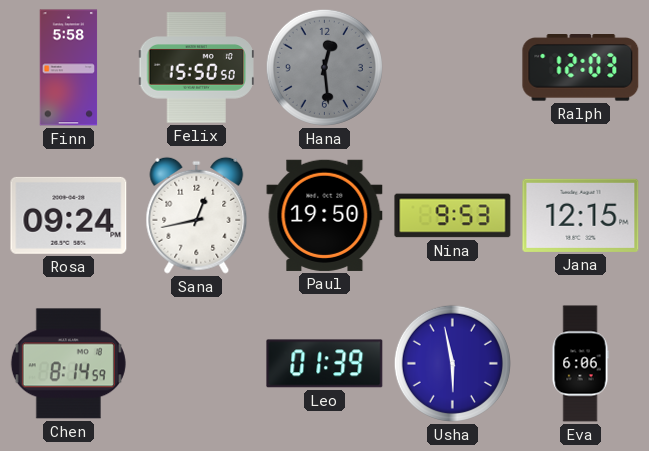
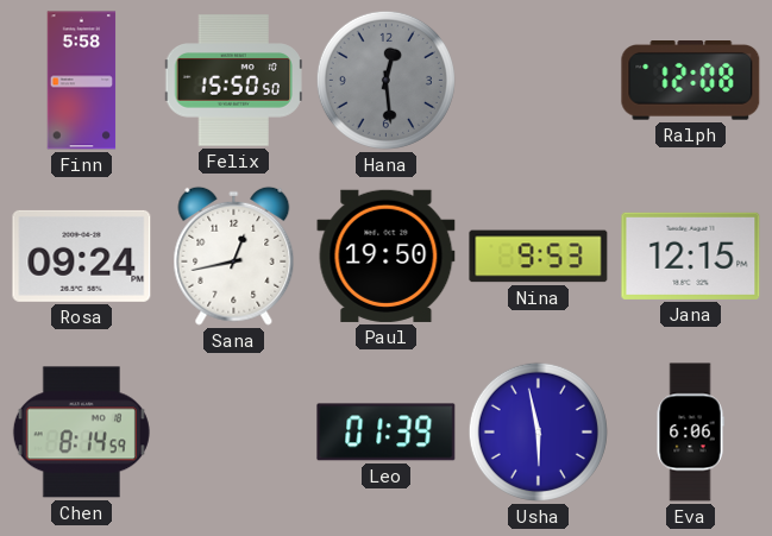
Ralph: 12:03 -> 12:08 (691, 81)
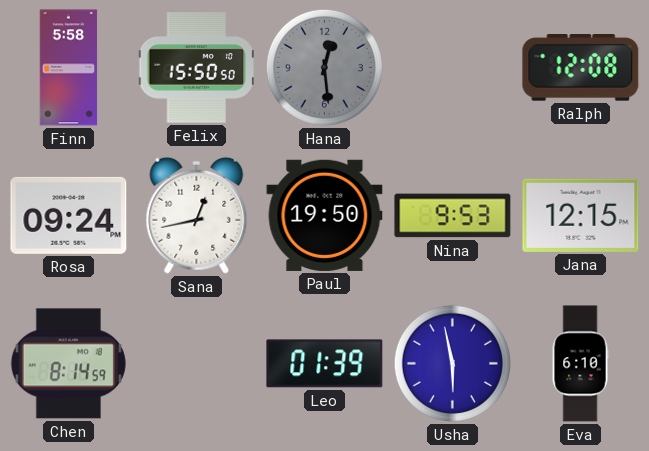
Eva: 6:06 -> 6:10 (580, 364)
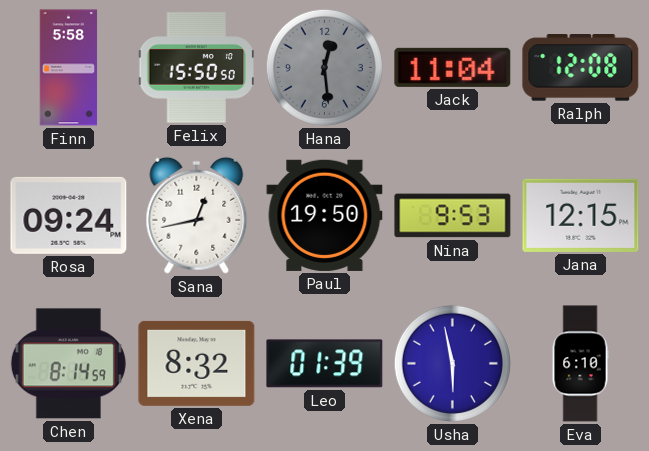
Jack: none -> 11:04 (453, 67)
Xena: none -> 8:32 (197, 363)
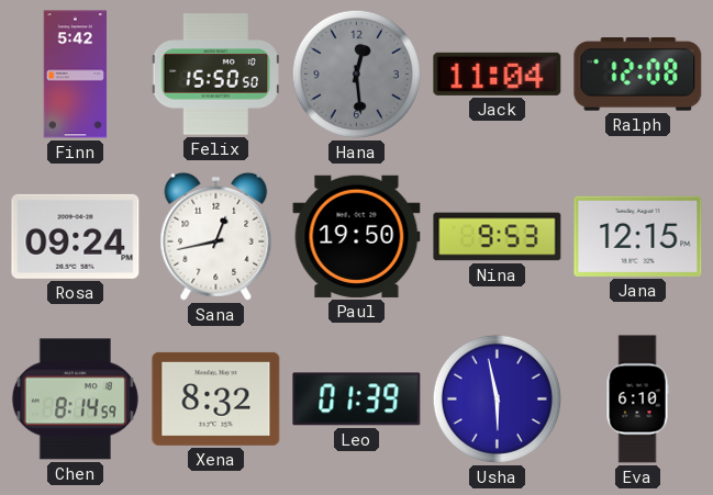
Finn: 5:58 -> 5:42 (76, 75)
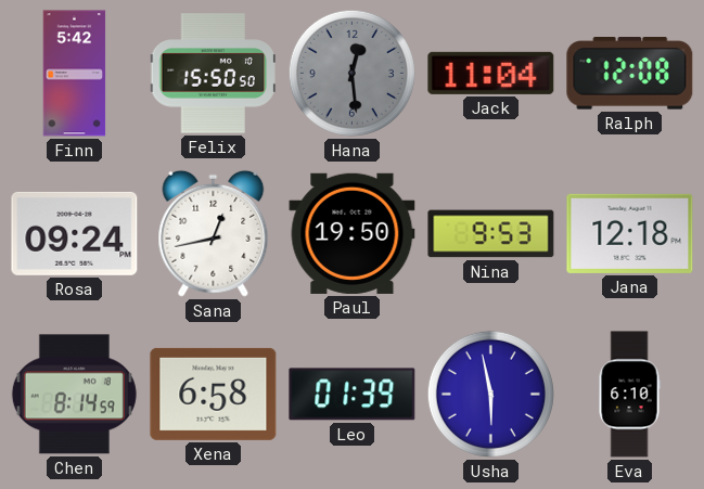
Jana: 12:15 -> 12:18 (630, 233)
Xena: 8:32 -> 6:58 (214, 394)
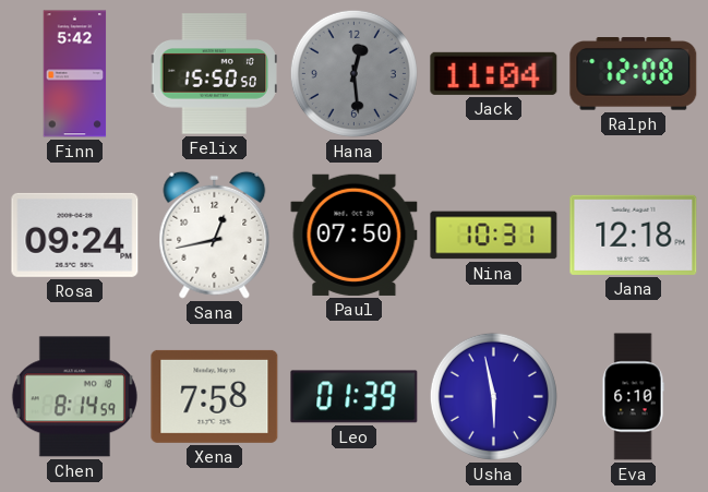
Paul: 19:50 -> 07:50 (355, 235)
Nina: 9:53 -> 10:31 (494, 236)
Xena: 6:58 -> 7:58 (215, 396)
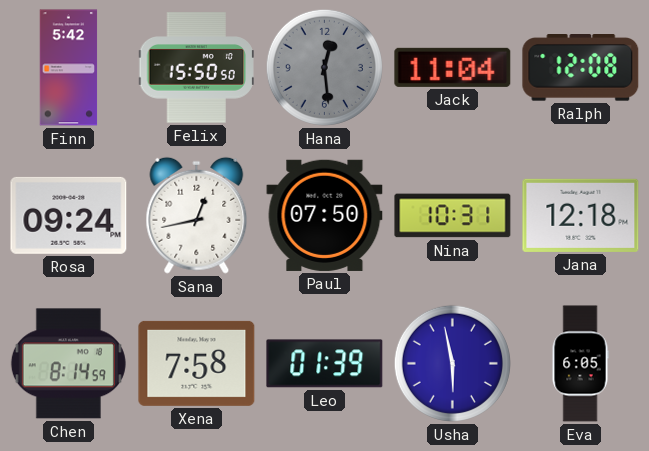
Eva: 6:10 -> 6:05 (580, 364)
